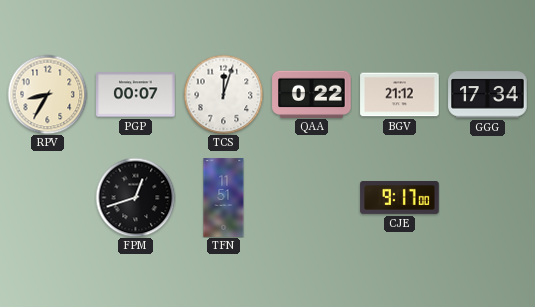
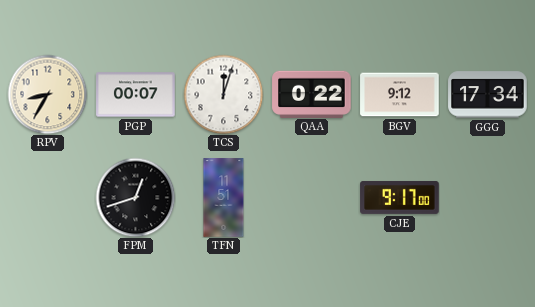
BGV: 21:12 -> 9:12 (400, 95)
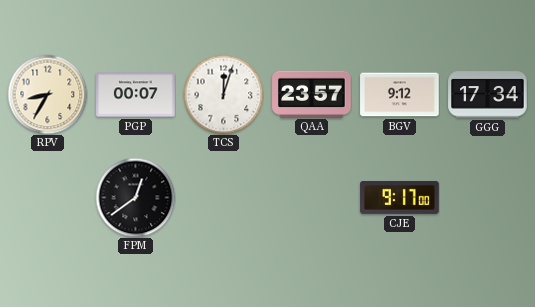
QAA: 0:22 -> 23:57 (312, 94)
FPM: 12:42 -> 12:39 (135, 197)
TFN: 11:51 -> none (224, 198)
